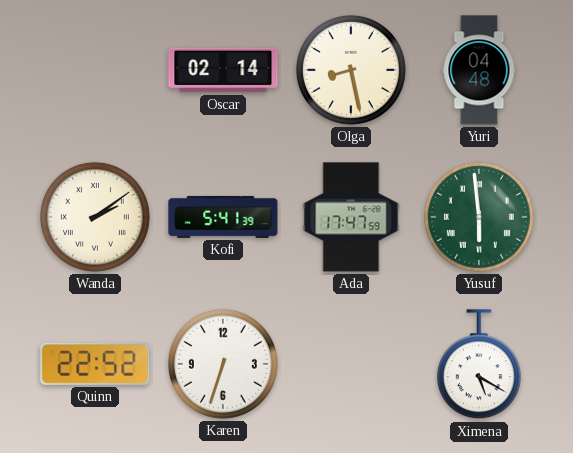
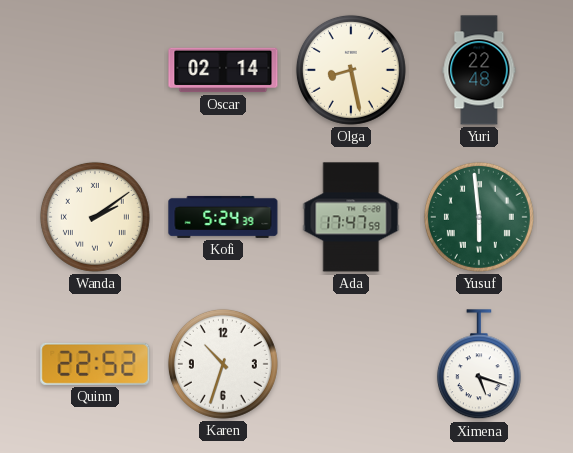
Yuri: 04:48 -> 22:48 (479, 70)
Kofi: 5:41 -> 5:24 (223, 217)
Karen: 6:33 -> 10:33 (223, 364)
Ximena: 5:20 -> 5:18 (479, 365)
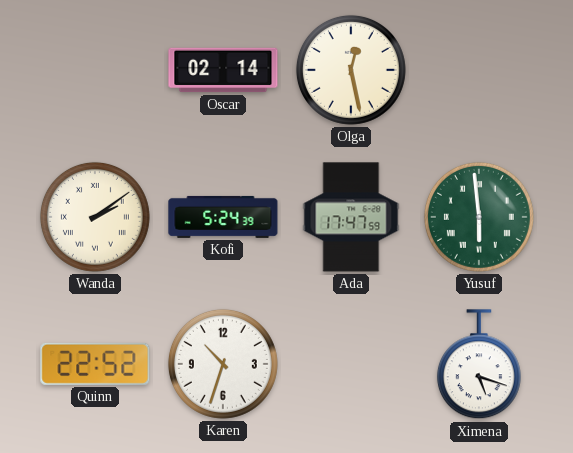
Olga: 8:28 -> 12:28 (351, 70)
Yuri: 22:48 -> none (479, 70)
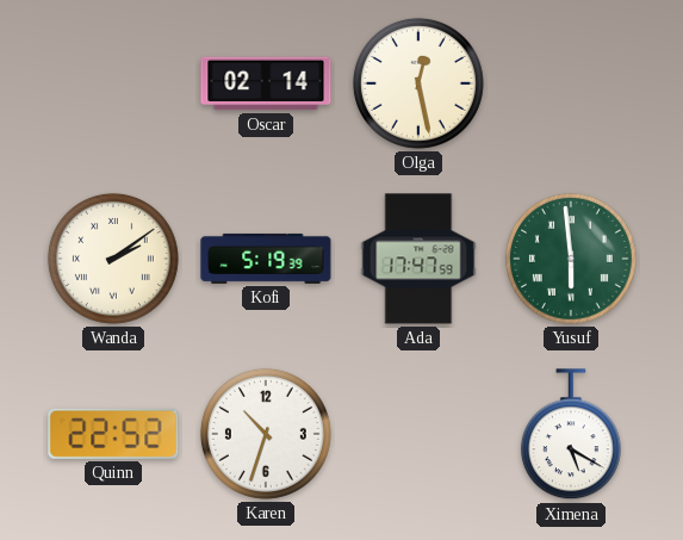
Kofi: 5:24 -> 5:19 (266, 259)
Ximena: 5:18 -> 5:20 (571, 435)
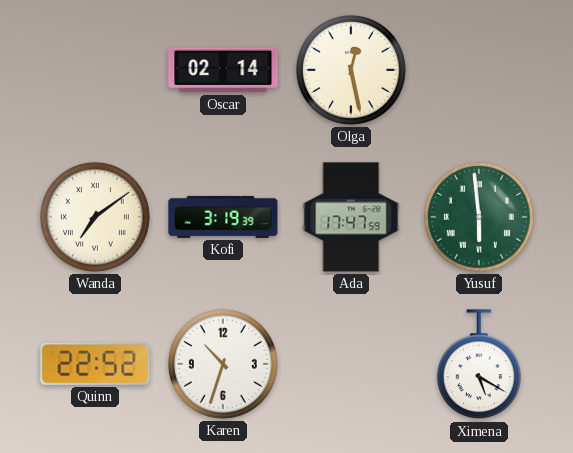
Wanda: 2:09 -> 7:09 (95, 217)
Kofi: 5:19 -> 3:19 (223, 217)
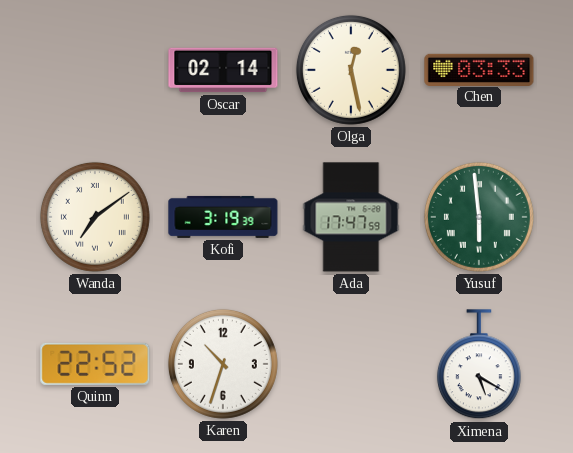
Chen: none -> 03:33 (479, 69)
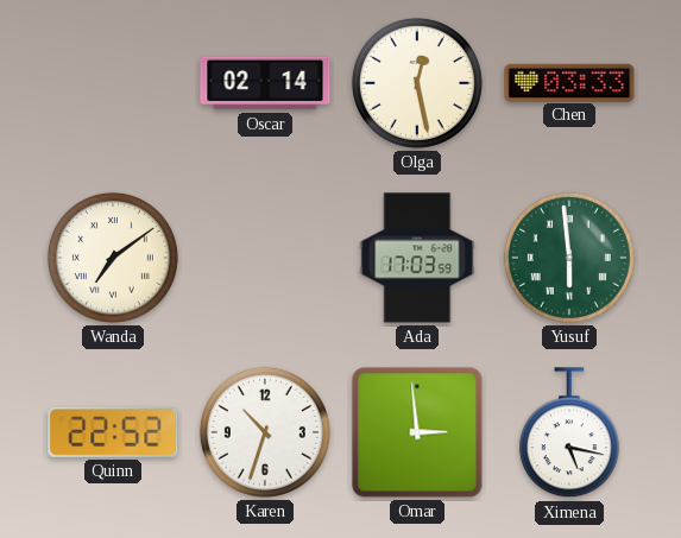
Kofi: 3:19 -> none (223, 217)
Ada: 17:47 -> 17:03 (417, 258)
Omar: none -> 2:59 (417, 432)
Ximena: 5:20 -> 5:17 (569, 433)
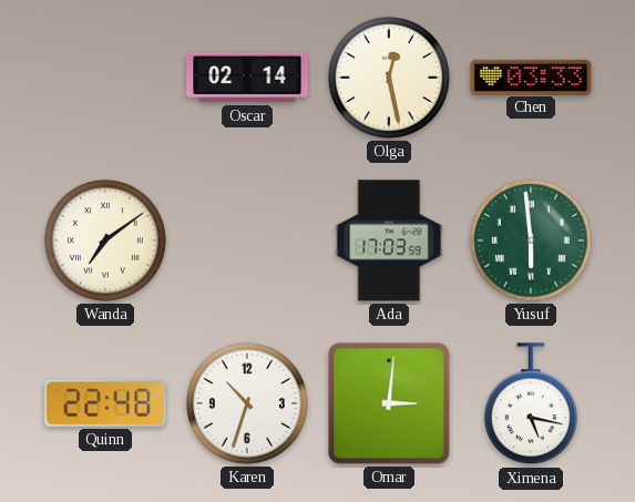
Quinn: 22:52 -> 22:48 (105, 403)
Omar: 2:59 -> 3:01 (389, 403)
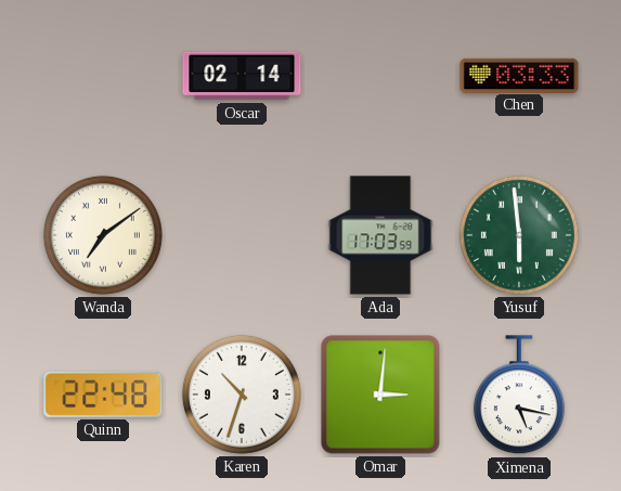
Olga: 12:28 -> none (389, 78)
